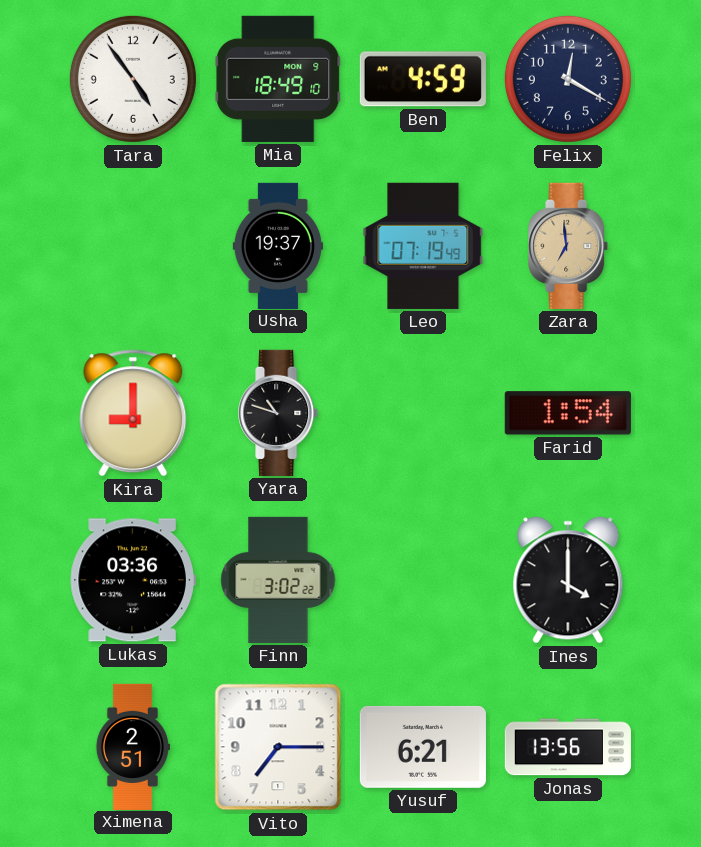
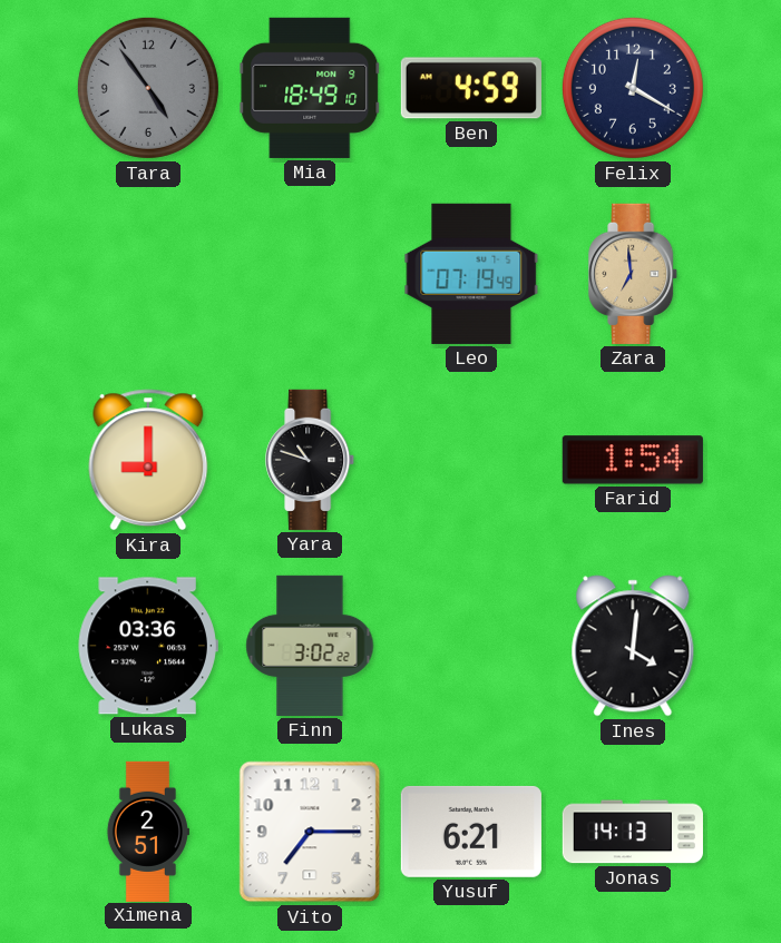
Tara dial: white -> grey (148, 88)
Usha: 19:37 -> none (278, 245)
Ines: 4:00 -> 4:01 (633, 646)
Jonas: 13:56 -> 14:13 (633, 832)
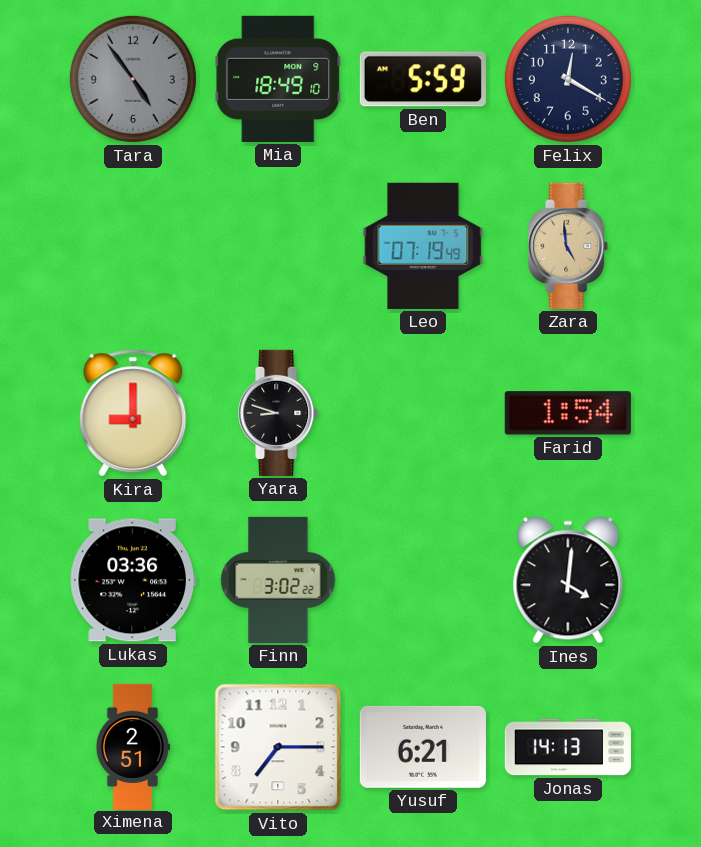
Ben: 4:59 -> 5:59 (423, 79)
Zara: 6:59 -> 4:59 (569, 246)
Yara: 10:48 -> 8:48 (279, 413)
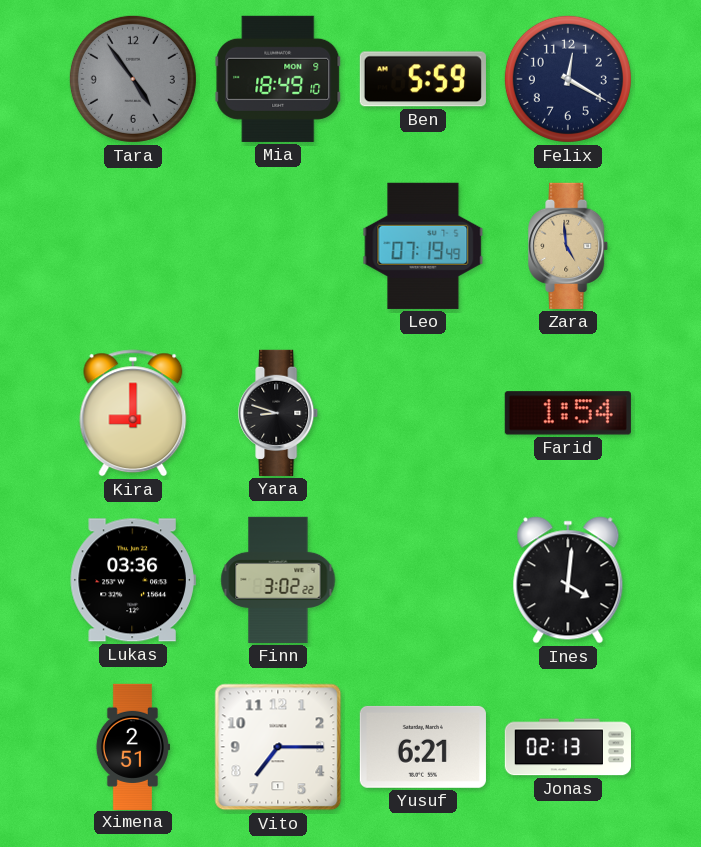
Jonas: 14:13 -> 02:13 (568, 747)
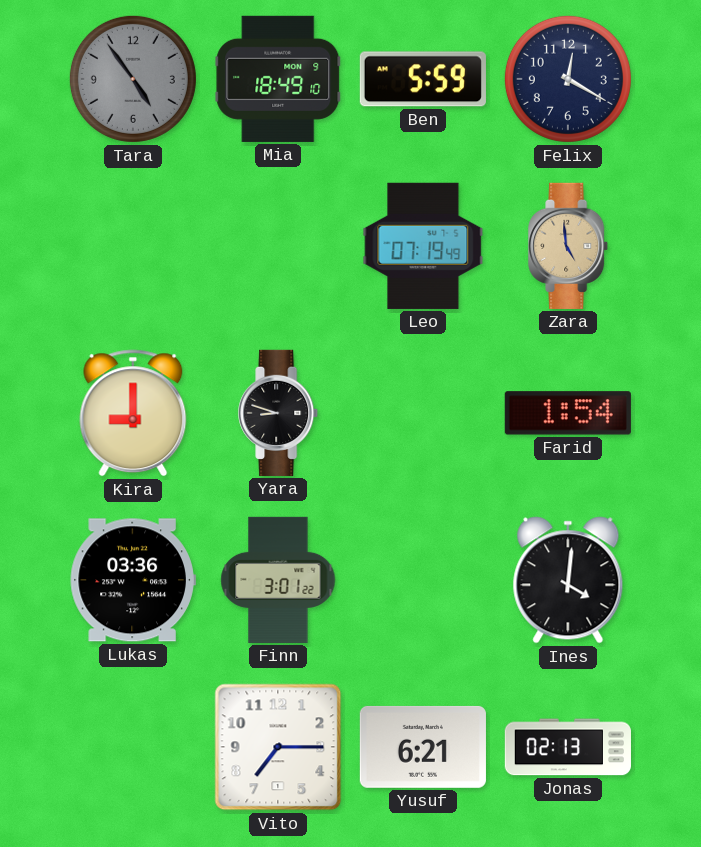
Finn: 3:02 -> 3:01 (278, 580)
Ximena: 2:51 -> none (132, 746)
